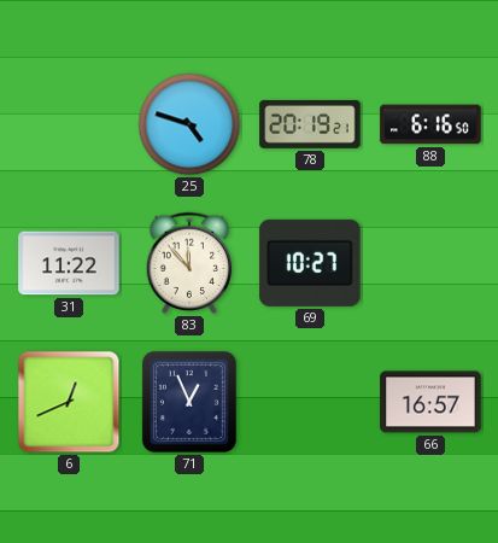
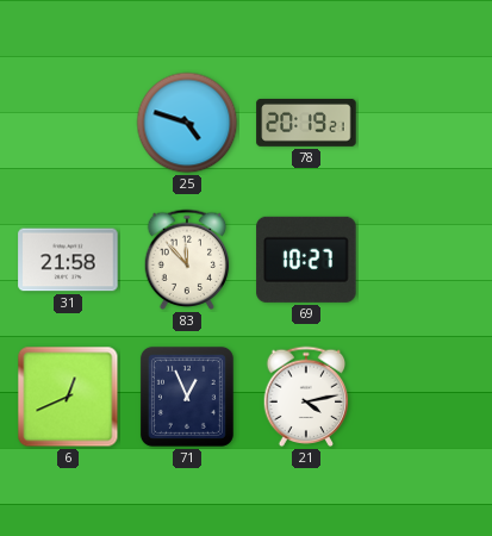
88: 6:16 -> none (430, 124)
31: 11:22 -> 21:58 (68, 260)
21: none -> 4:13 (306, 397)
66: 16:57 -> none (430, 402)
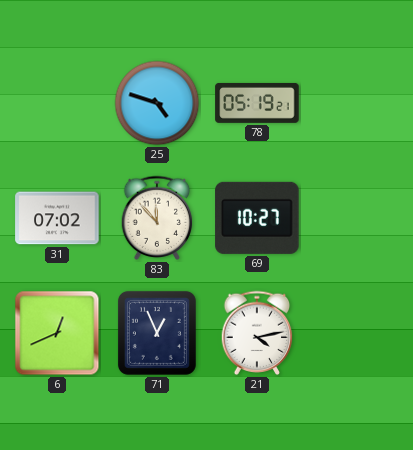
78: 20:19 -> 05:19 (257, 103)
31: 21:58 -> 07:02 (57, 218)
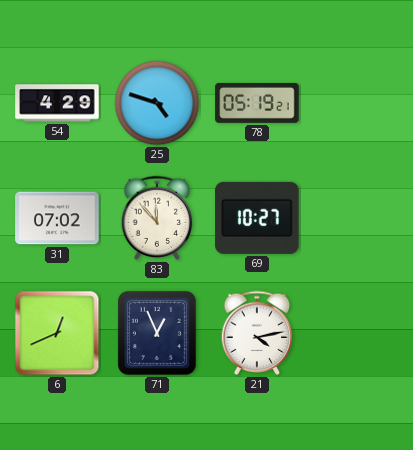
54: none -> 4:29 (57, 103)
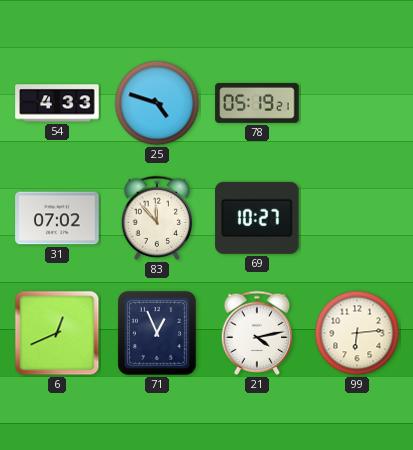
54: 4:29 -> 4:33 (57, 103)
99: none -> 6:14 (357, 333)
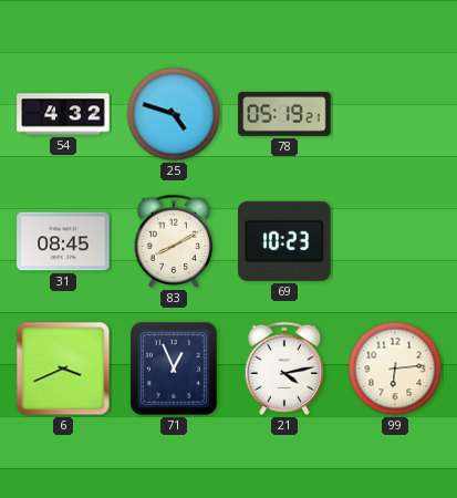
54: 4:33 -> 4:32 (63, 114)
31: 07:02 -> 08:45 (63, 241)
83: 11:53 -> 8:10 (174, 241)
69: 10:27 -> 10:23 (284, 241)
6: 12:41 -> 3:41 (63, 369)
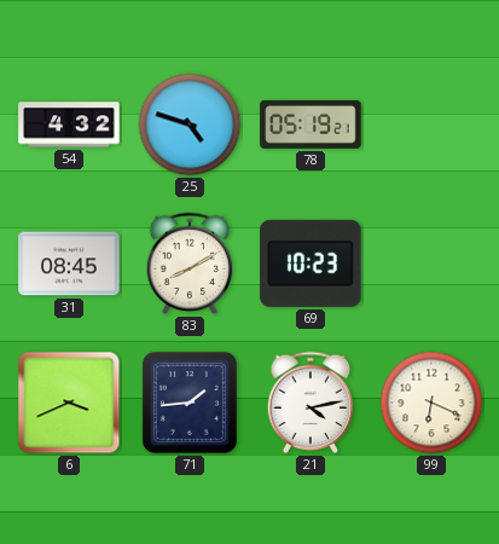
71: 12:56 -> 1:44 (190, 403)
99: 6:14 -> 6:19 (431, 403)
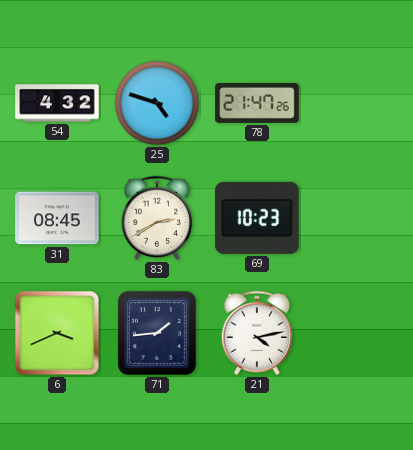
78: 05:19 -> 21:47 (257, 103)
83: 8:10 -> 2:40 (157, 218)
99: 6:19 -> none (431, 403)
